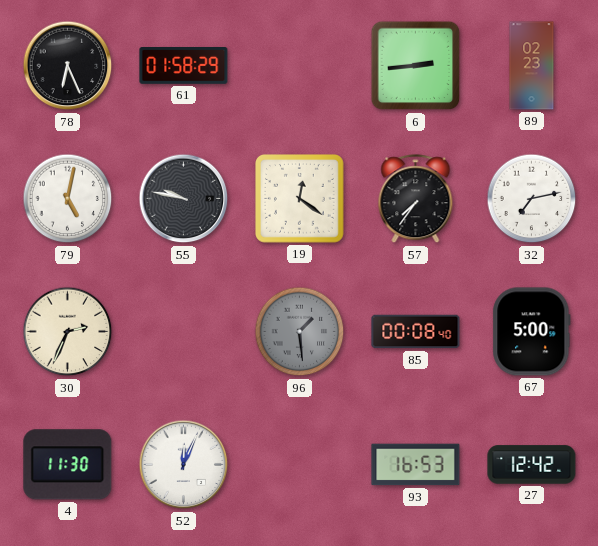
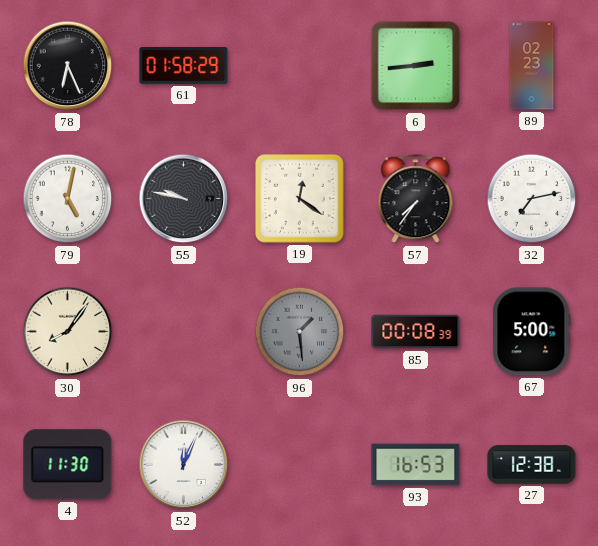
30: 2:34 -> 8:06 (68, 332)
85: 00:08:40 -> 00:08:39 (416, 332)
27: 12:42 -> 12:38 (532, 465)
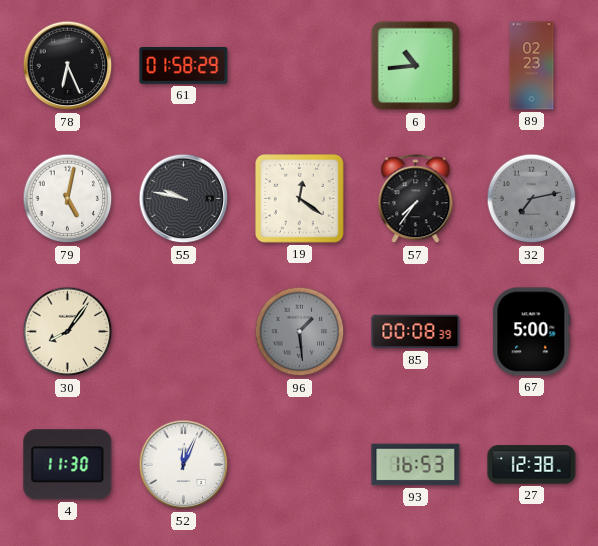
6: 2:44 -> 10:44 (416, 66)
32 dial: white -> grey (532, 199)
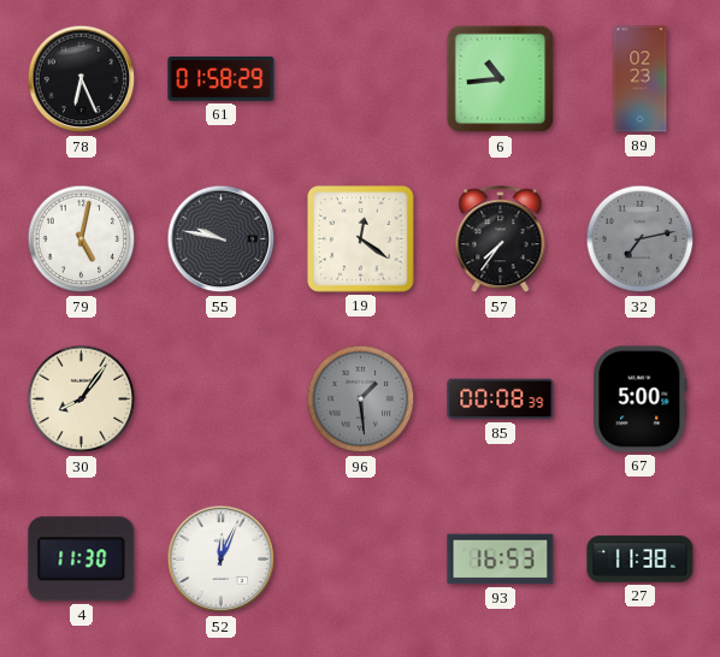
27: 12:38 -> 11:38 (641, 560)
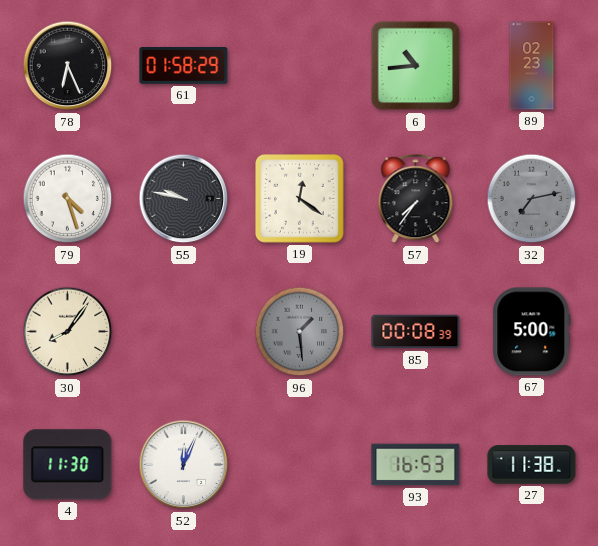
79: 5:02 -> 4:27 (68, 199)
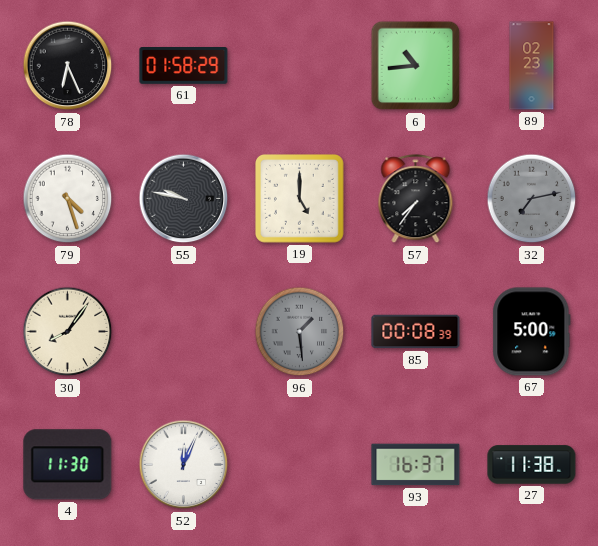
19: 12:21 -> 5:00 (300, 199)
93: 16:53 -> 16:37 (416, 465)
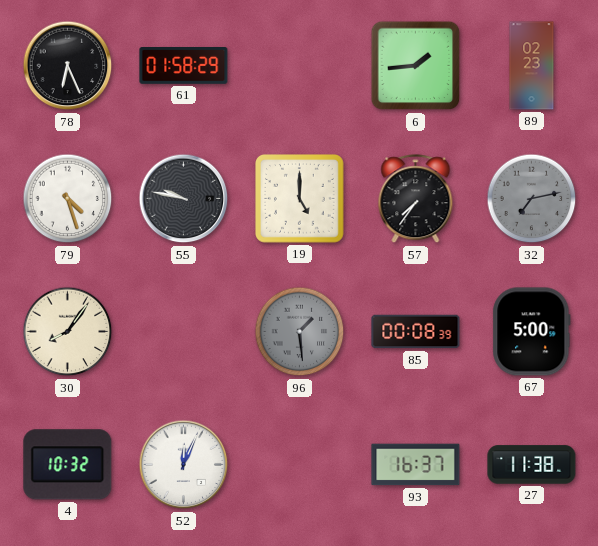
6: 10:44 -> 1:44 (416, 66)
4: 11:30 -> 10:32 (68, 465)
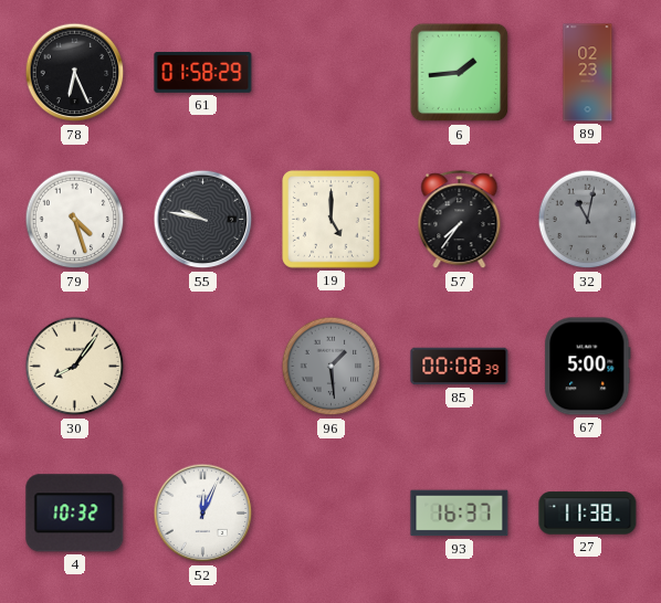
32: 7:13 -> 11:02 (588, 220)
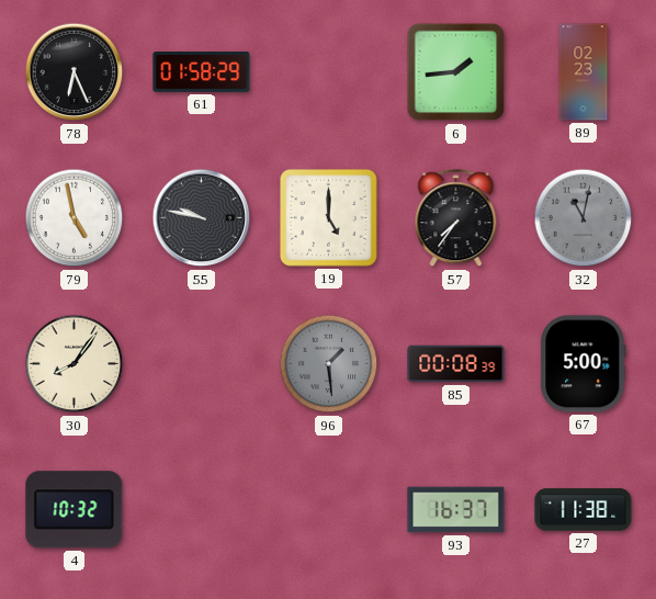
79: 4:27 -> 4:58 (75, 218)
52: 12:04 -> none (203, 514)
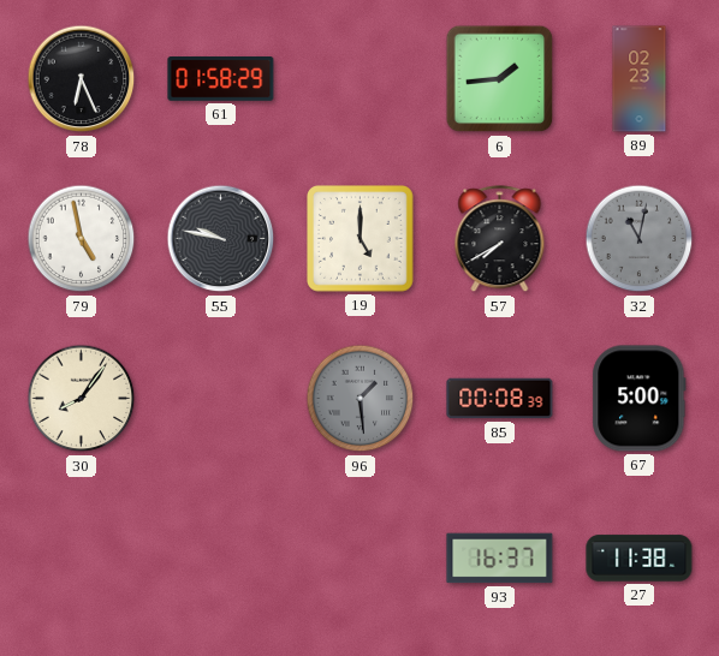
57: 7:36 -> 7:40 (500, 239)
4: 10:32 -> none (75, 510)
